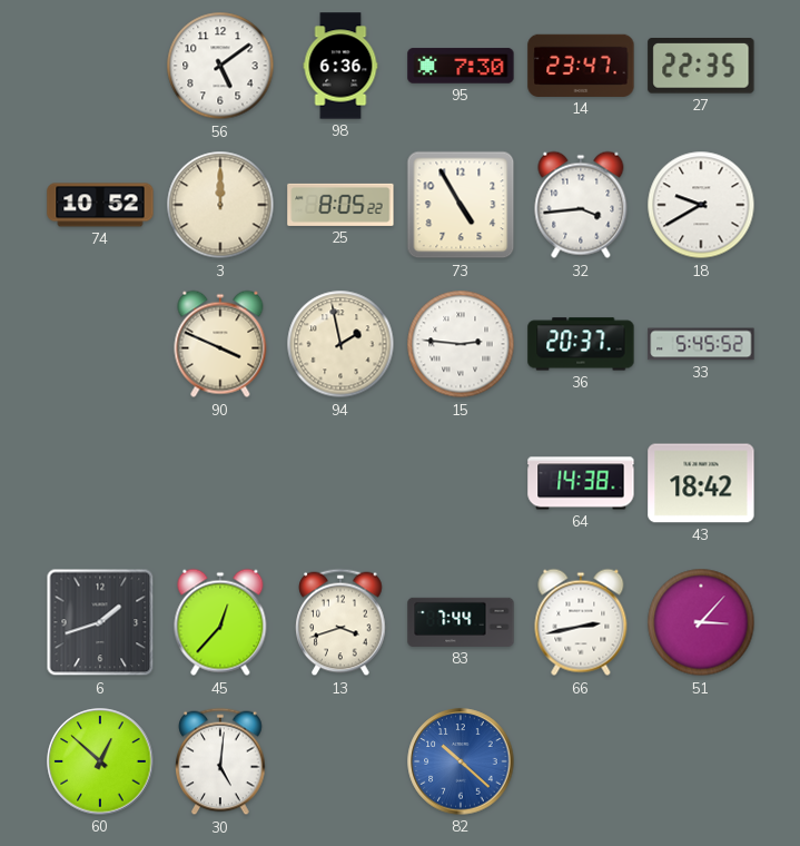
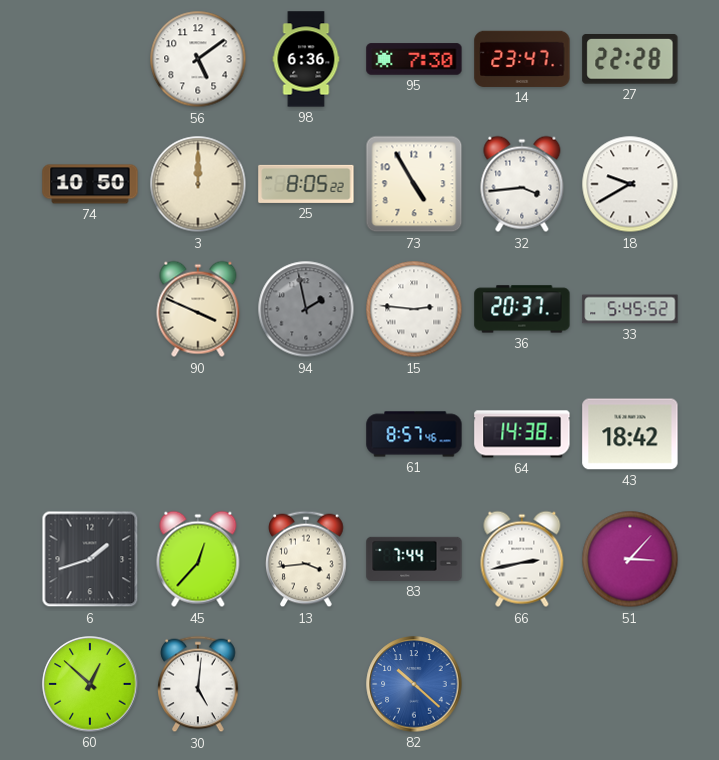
27: 22:35 -> 22:28 (630, 60)
74: 10:52 -> 10:50 (90, 184)
94 dial: cream -> grey (306, 309)
61: none -> 8:57 (414, 434)
13: 3:42 -> 3:44 (306, 559)
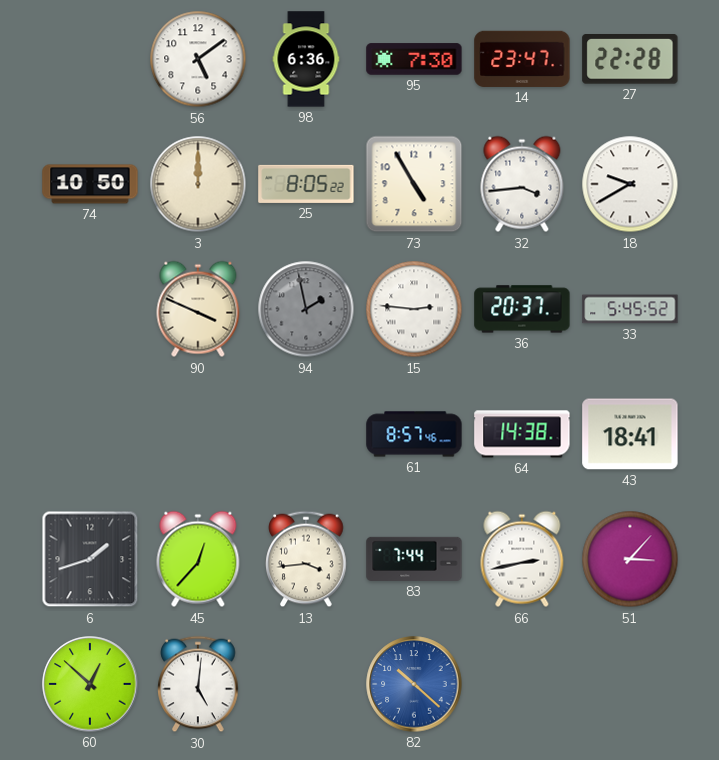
43: 18:42 -> 18:41 (630, 434)
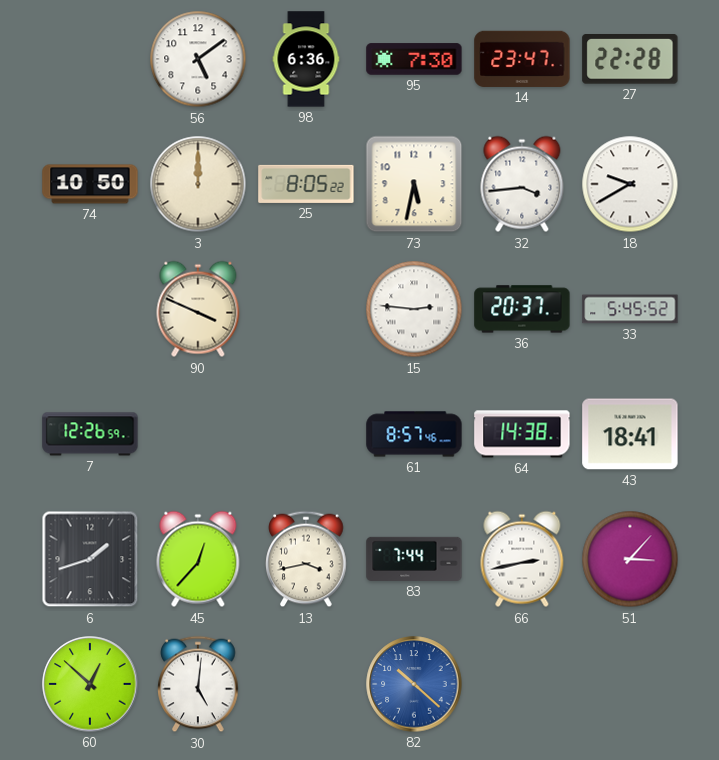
73: 4:55 -> 5:32 (414, 184)
94: 1:58 -> none (306, 309)
7: none -> 12:26 (90, 434)
13: 3:44 -> 3:43 (306, 559)
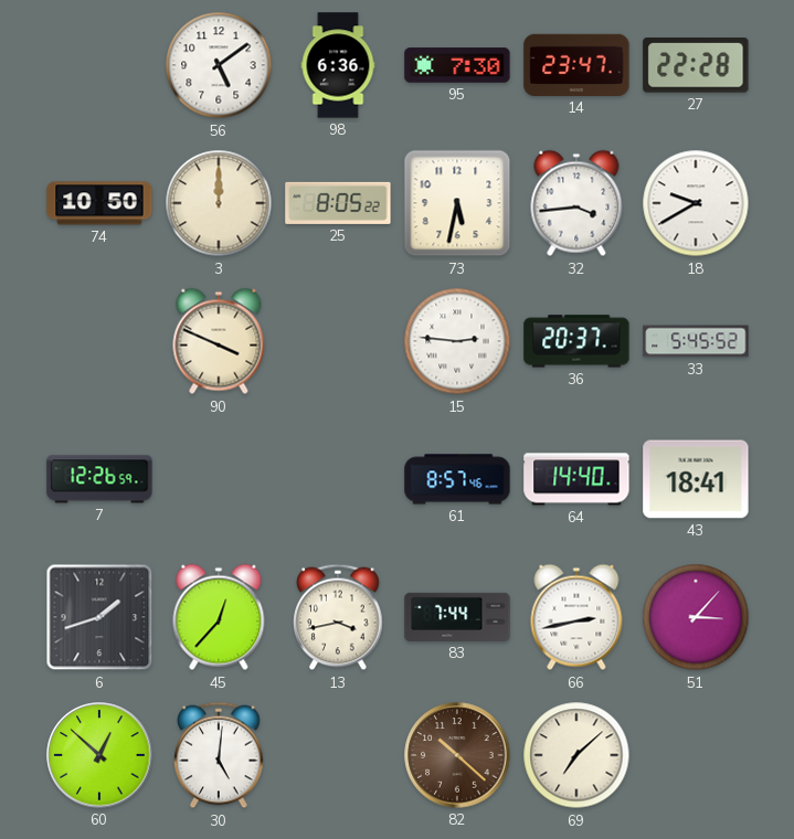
64: 14:38 -> 14:40 (576, 479)
82 dial: blue -> brown (457, 755)
69: none -> 7:08 (576, 755)
